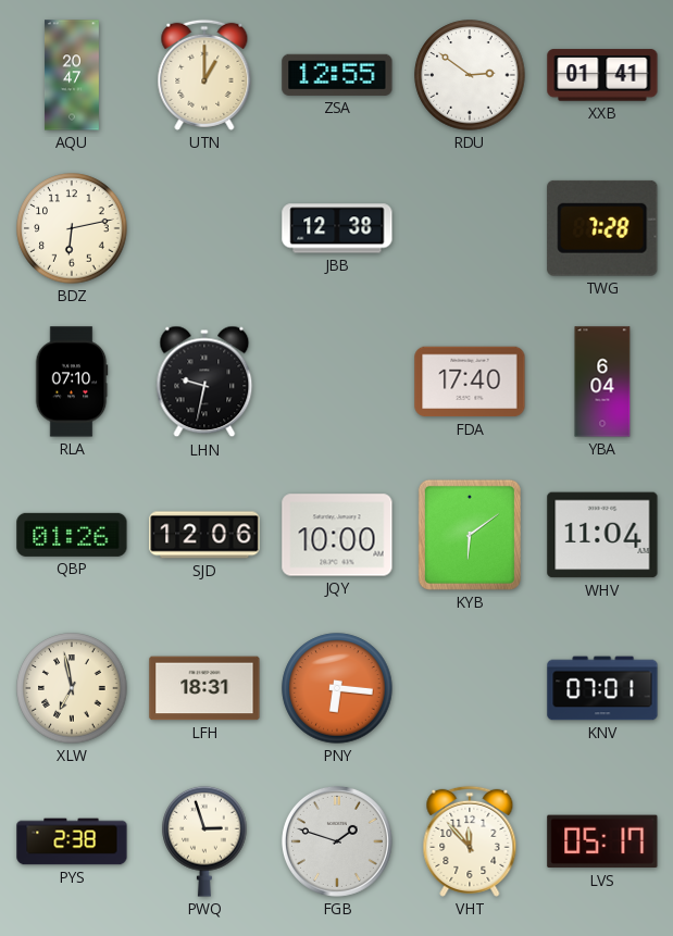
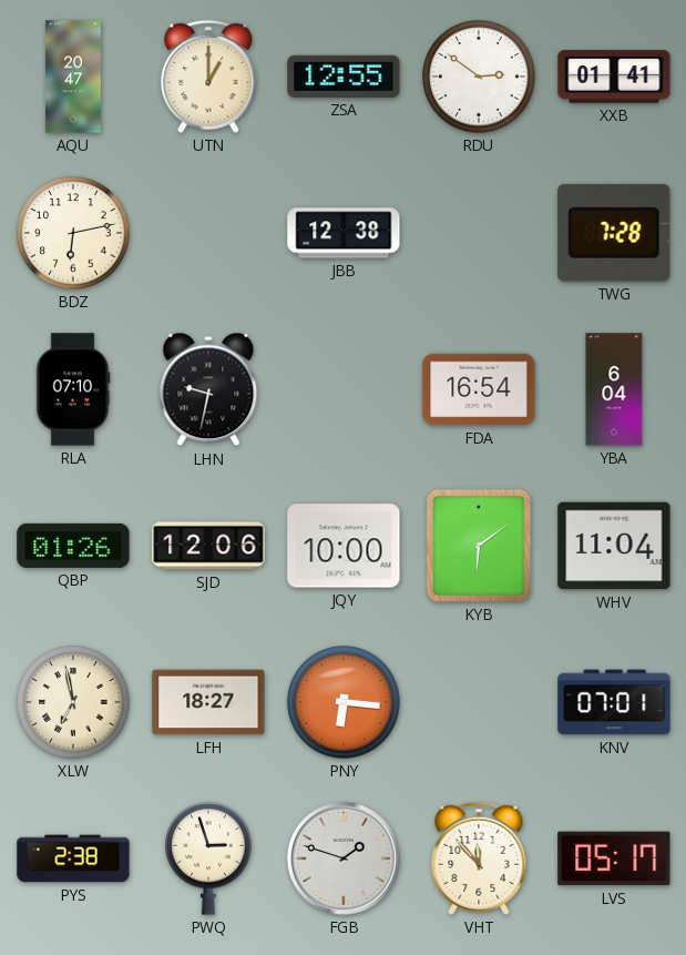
FDA: 17:40 -> 16:54 (479, 389)
LFH: 18:31 -> 18:27 (208, 702)
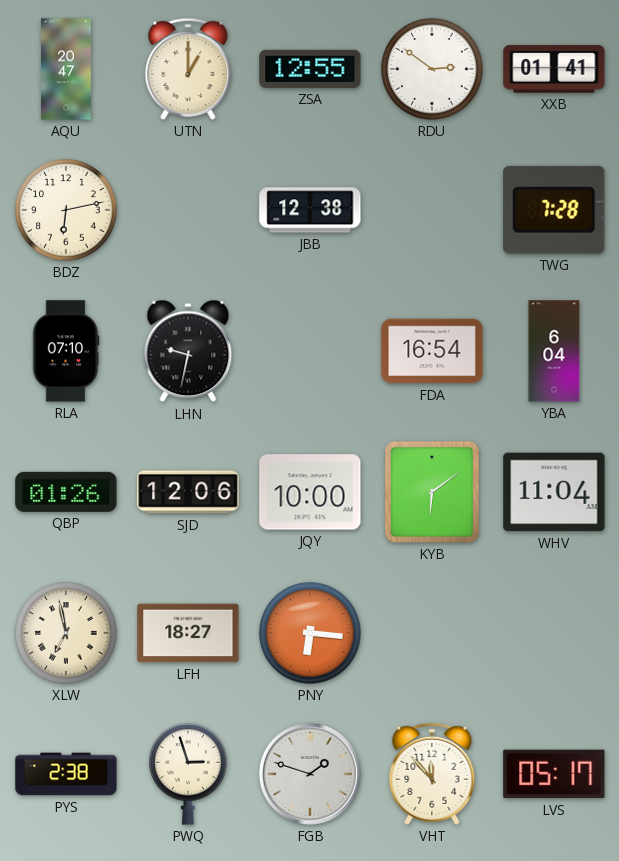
KNV: 07:01 -> none (614, 702)
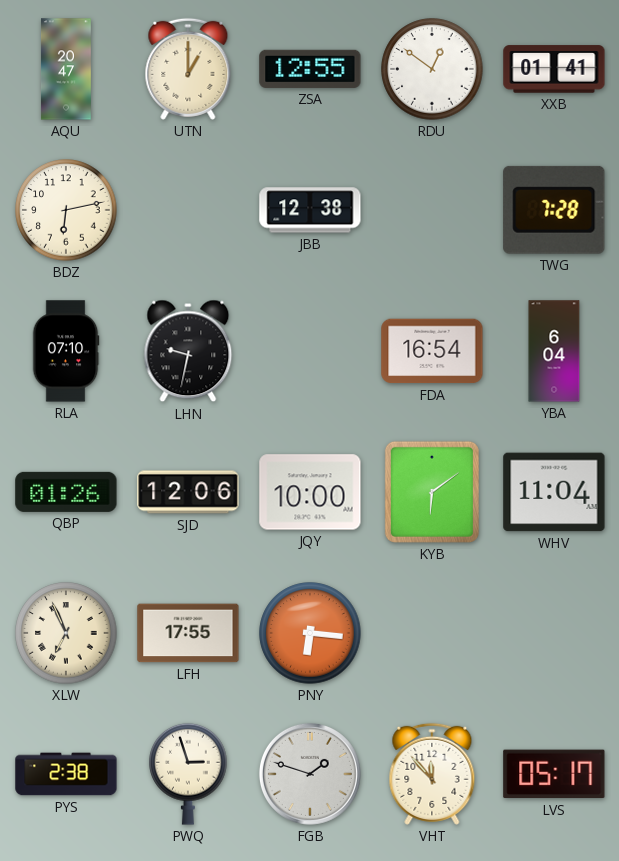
RDU: 2:51 -> 12:51 (432, 69)
XLW: 6:58 -> 6:56 (66, 633)
LFH: 18:27 -> 17:55 (188, 633)
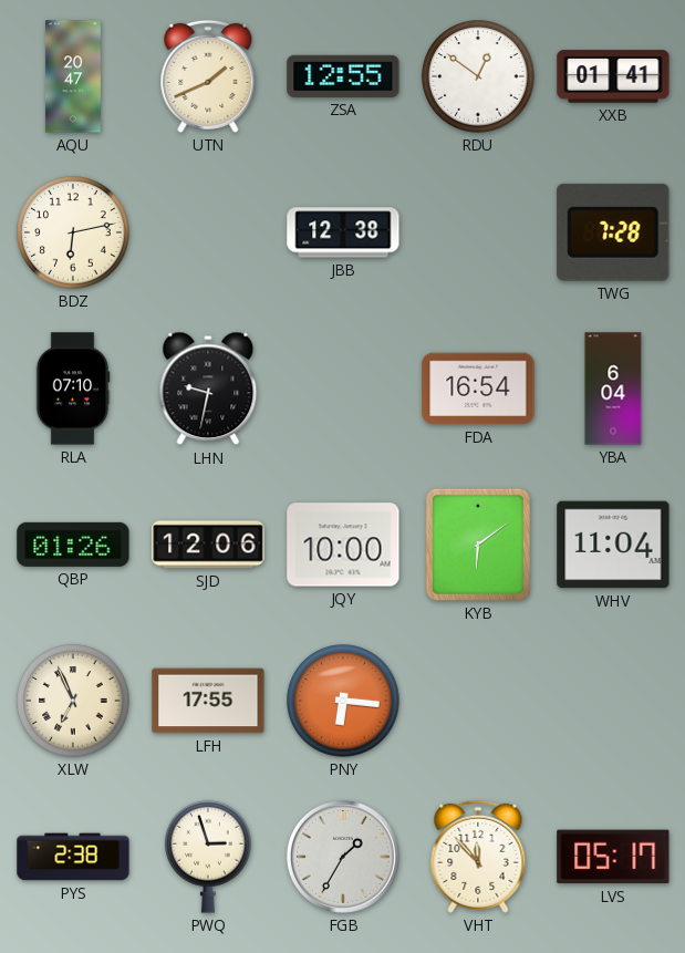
UTN: 1:00 -> 1:41 (208, 76)
FGB: 1:48 -> 1:35 (343, 857)
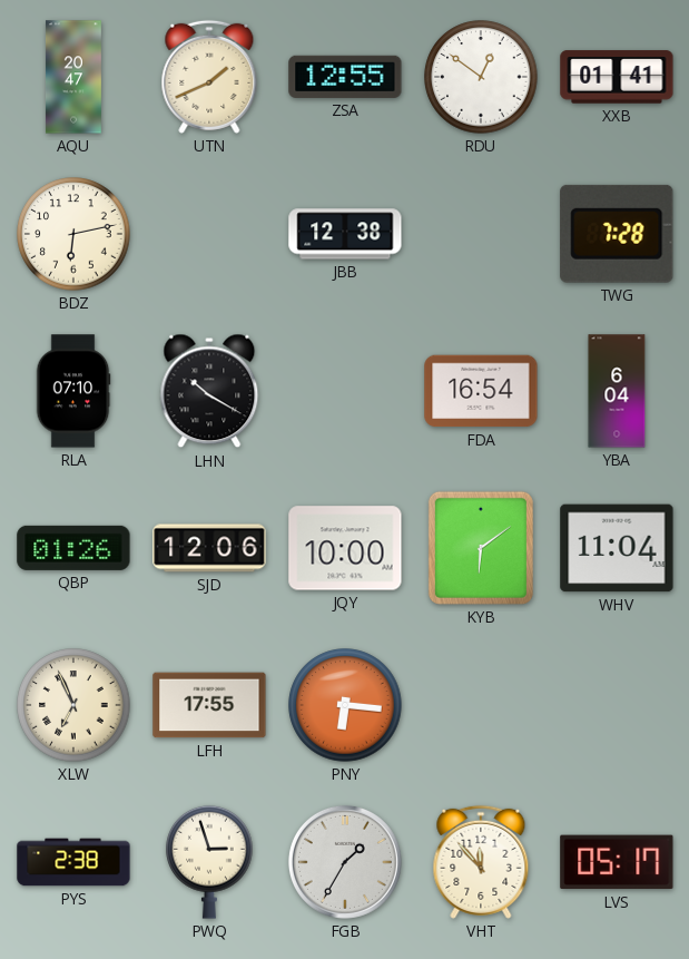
LHN: 9:32 -> 10:20 (209, 391)
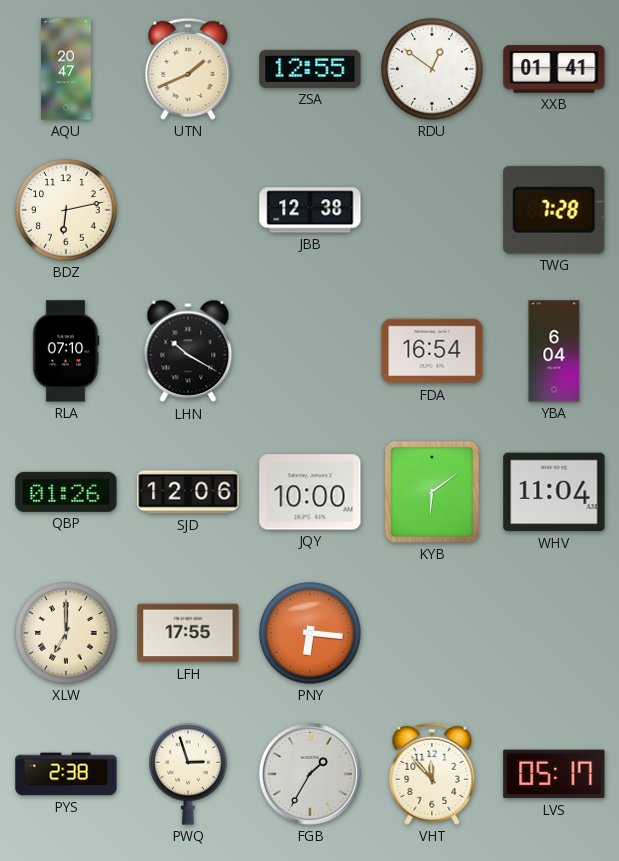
XLW: 6:56 -> 7:00 (66, 633)
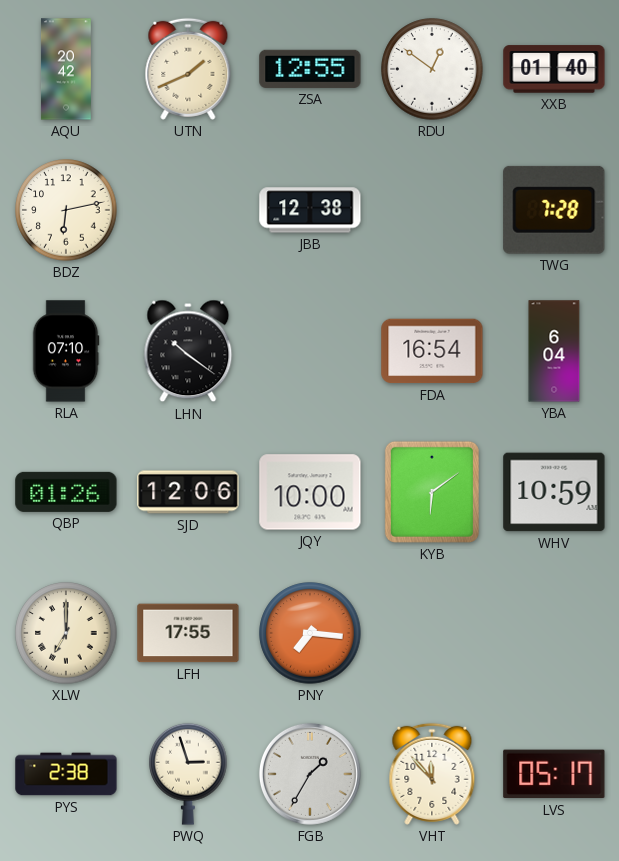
AQU: 20:47 -> 20:42 (66, 69)
XXB: 01:41 -> 01:40 (554, 69)
LHN: 10:20 -> 10:21 (188, 351)
WHV: 11:04 -> 10:59 (554, 492)
PNY: 6:16 -> 7:16 (310, 633)
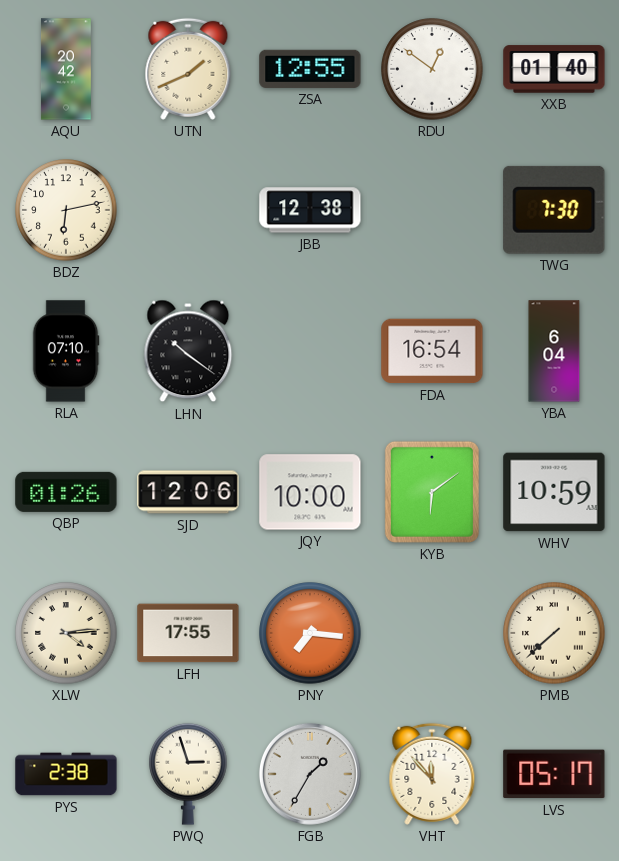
TWG: 7:28 -> 7:30 (554, 210)
XLW: 7:00 -> 4:14 (66, 633)
PMB: none -> 7:38 (554, 633)
